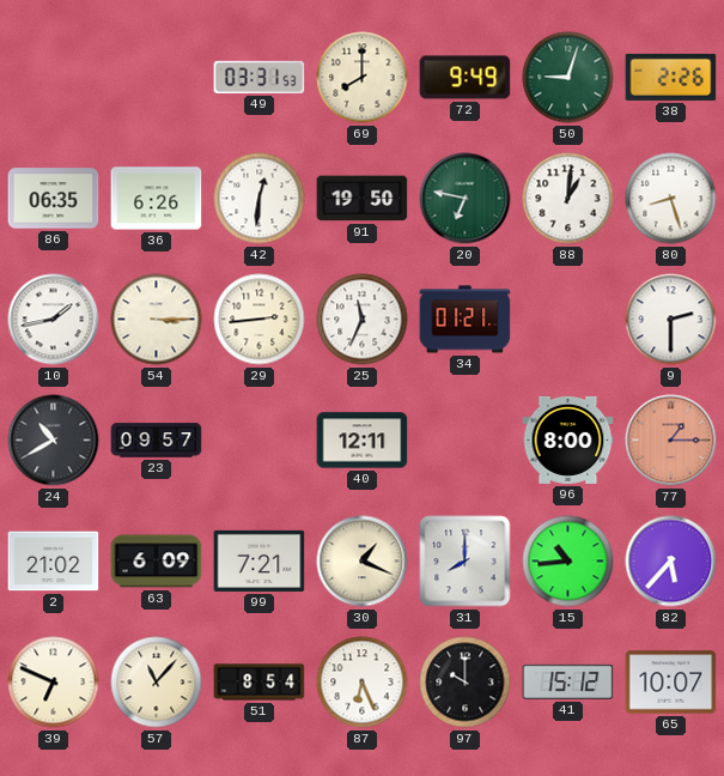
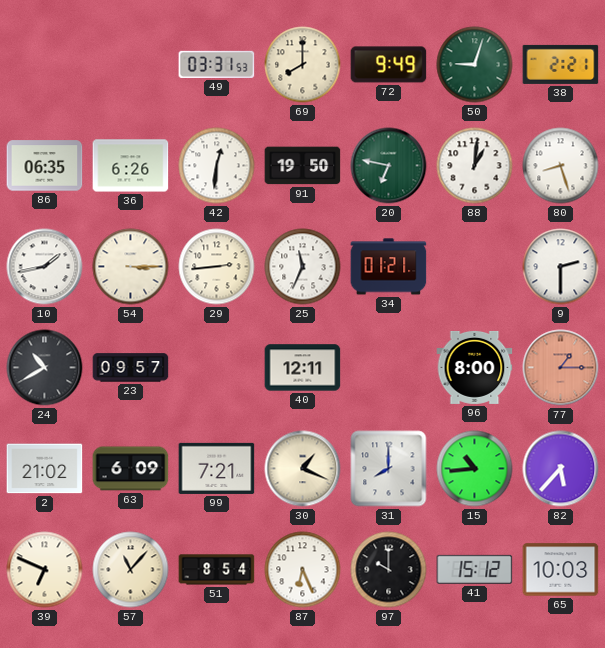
38: 2:26 -> 2:21 (561, 64)
65: 10:07 -> 10:03 (561, 570)
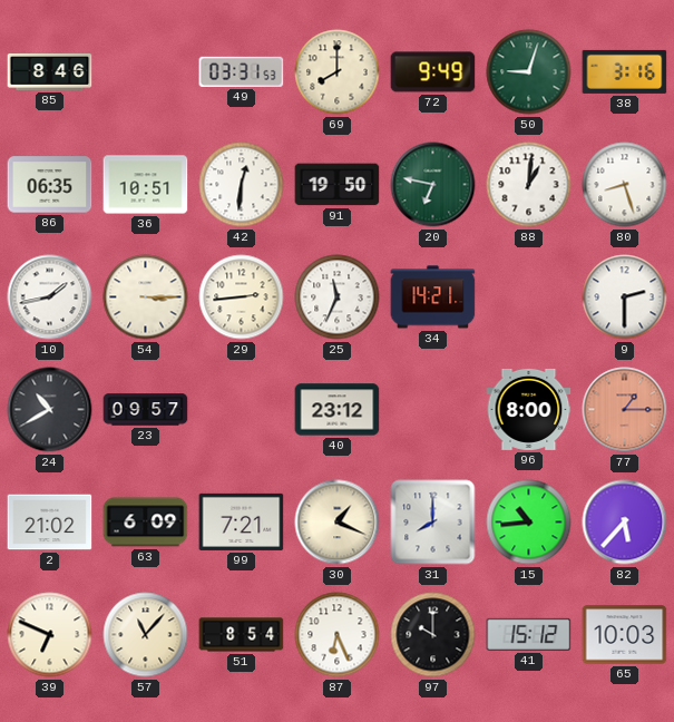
85: none -> 8:46 (50, 72)
38: 2:21 -> 3:16 (625, 71)
36: 6:26 -> 10:51 (146, 185)
34: 01:21 -> 14:21 (433, 297)
40: 12:11 -> 23:12 (338, 410)
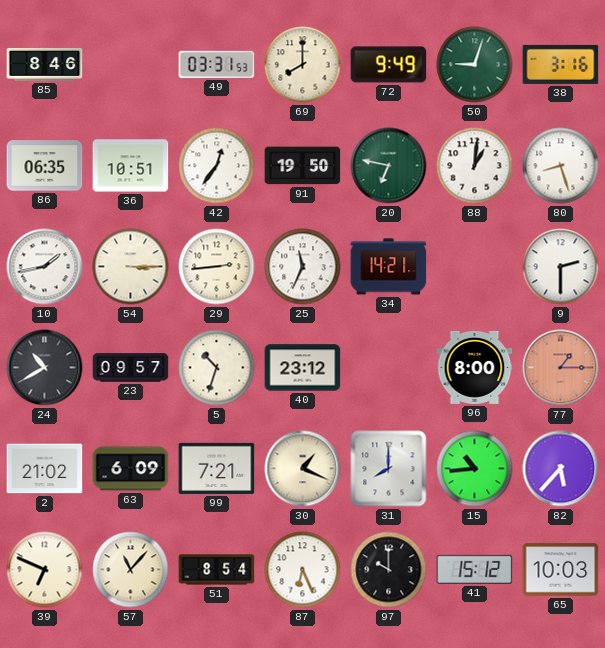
42: 12:31 -> 12:36 (217, 166)
5: none -> 10:33 (217, 368)
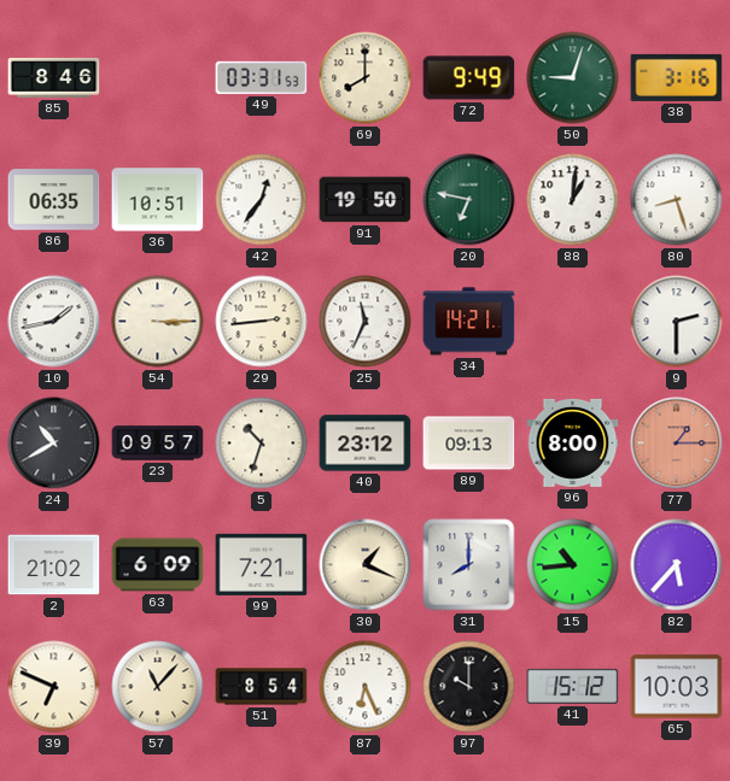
89: none -> 09:13 (469, 444)
